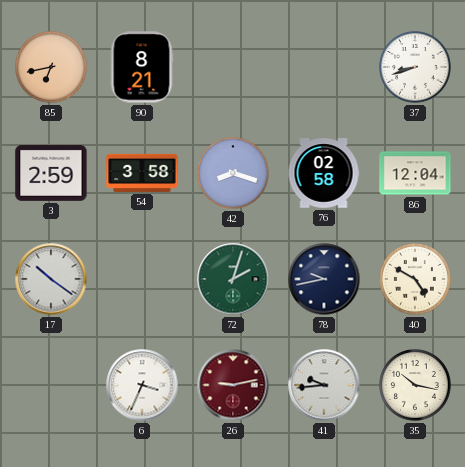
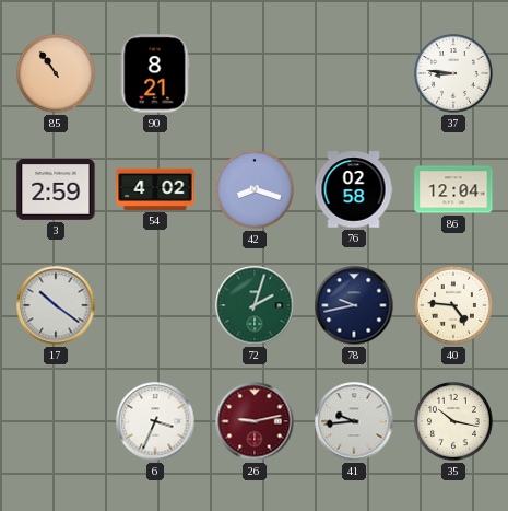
85: 6:43 -> 10:54 (57, 74)
37: 8:42 -> 8:46 (454, 74)
54: 3:58 -> 4:02 (155, 189)
40: 4:50 -> 4:46 (454, 306)
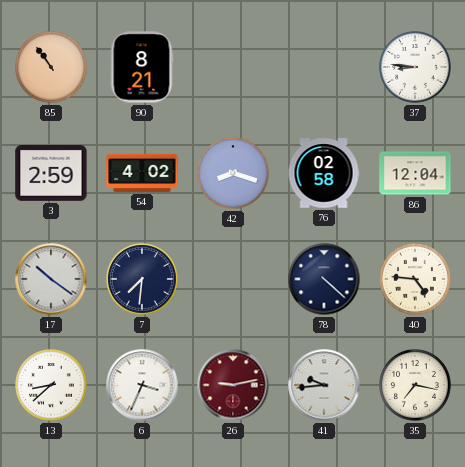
7: none -> 7:31 (143, 280)
72: 2:03 -> none (255, 305)
78: 9:43 -> 4:22 (324, 279)
13: none -> 8:38 (52, 386)
35: 10:17 -> 7:17 (416, 386)
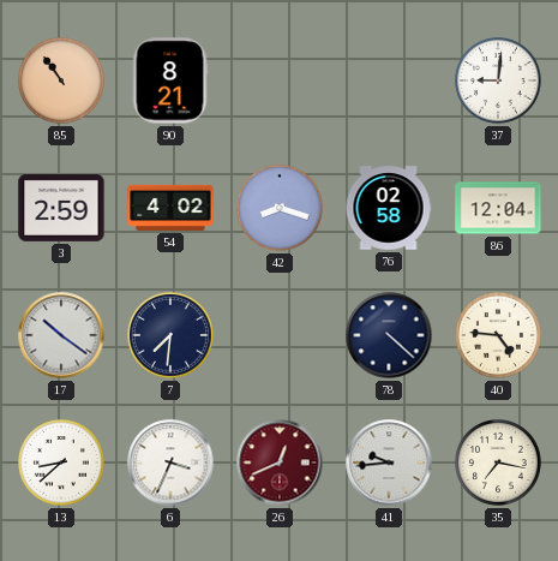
37: 8:46 -> 9:01 (499, 82)
26: 9:13 -> 12:41 (280, 462)
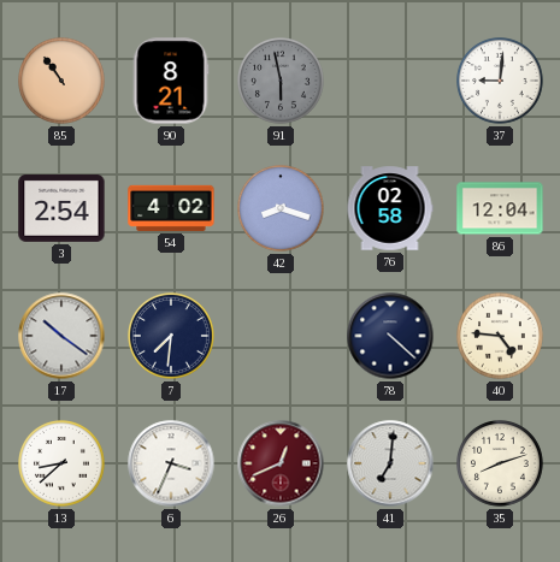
91: none -> 5:58 (282, 82)
3: 2:59 -> 2:54 (61, 209)
41: 9:44 -> 7:01 (390, 463)
35: 7:17 -> 8:12 (501, 465)
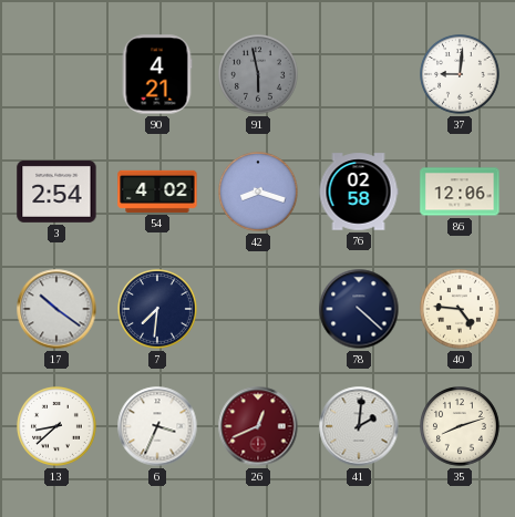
85: 10:54 -> none (63, 82)
90: 8:21 -> 4:21 (157, 74)
86: 12:04 -> 12:06 (460, 192)
41: 7:01 -> 2:01 (359, 426)
